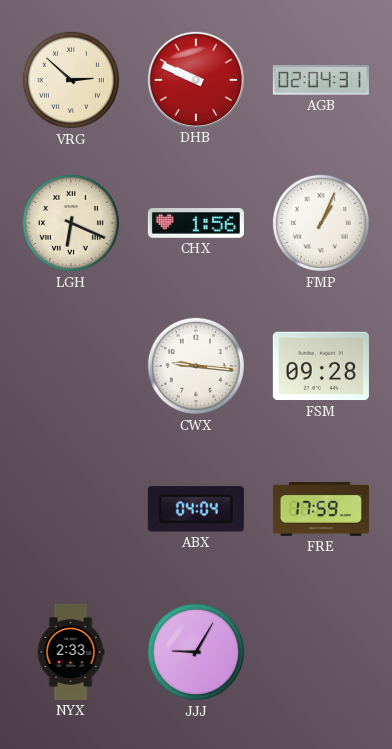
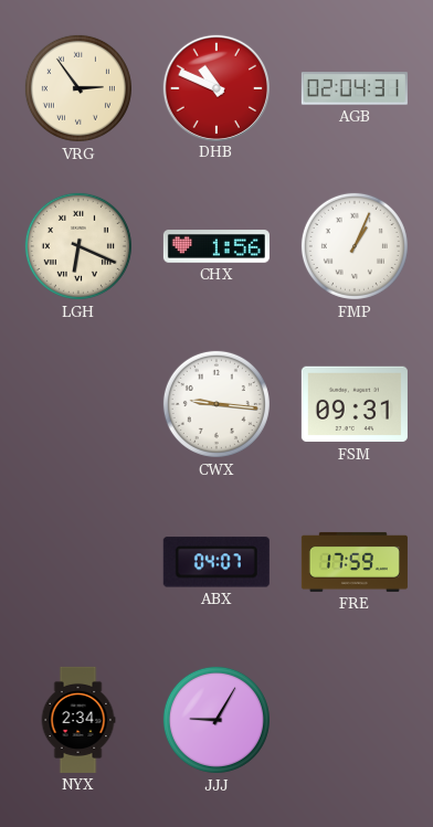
VRG: 2:52 -> 2:54 (78, 88)
DHB: 9:49 -> 10:49 (215, 87)
FSM: 09:28 -> 09:31 (355, 404)
ABX: 04:04 -> 04:07 (216, 562)
NYX: 2:33 -> 2:34 (78, 720)
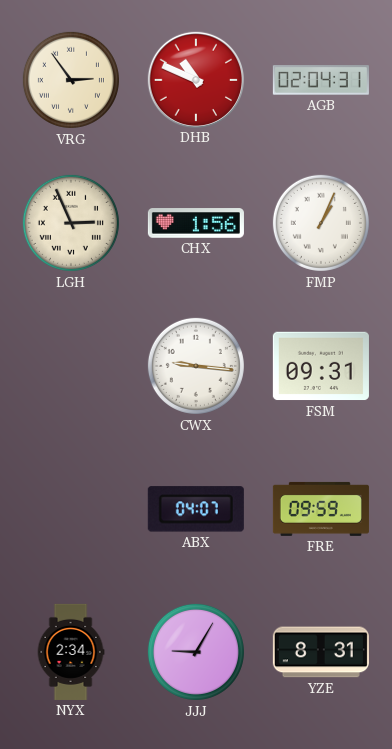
LGH: 6:19 -> 2:56 (71, 223)
FRE: 17:59 -> 09:59 (321, 509)
YZE: none -> 8:31 (321, 652)
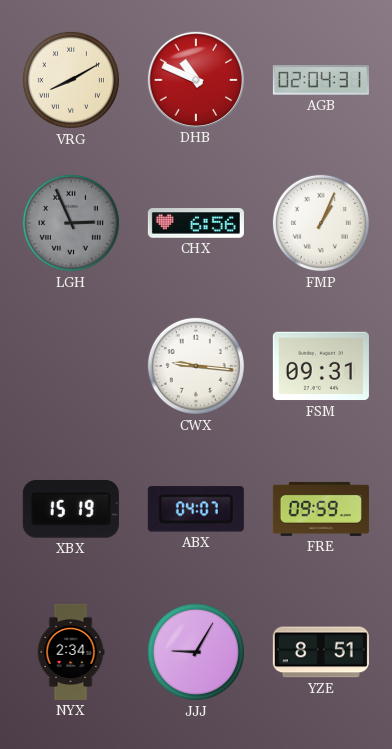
VRG: 2:54 -> 8:10 (71, 80)
LGH dial: cream -> grey (71, 223)
CHX: 1:56 -> 6:56 (196, 223)
XBX: none -> 15:19 (71, 509)
YZE: 8:31 -> 8:51 (321, 652)
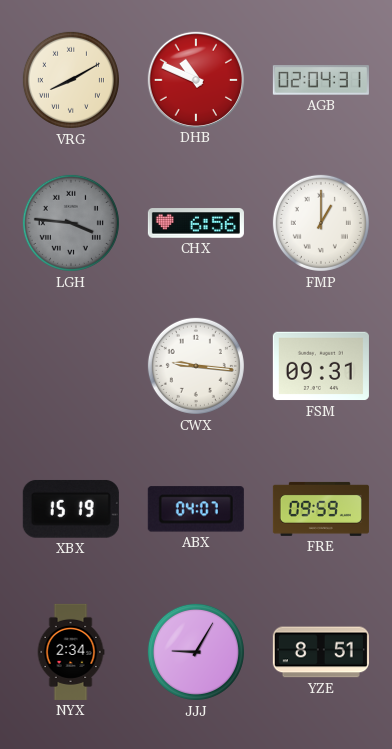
LGH: 2:56 -> 3:46 (71, 223)
FMP: 1:04 -> 1:00 (321, 223)
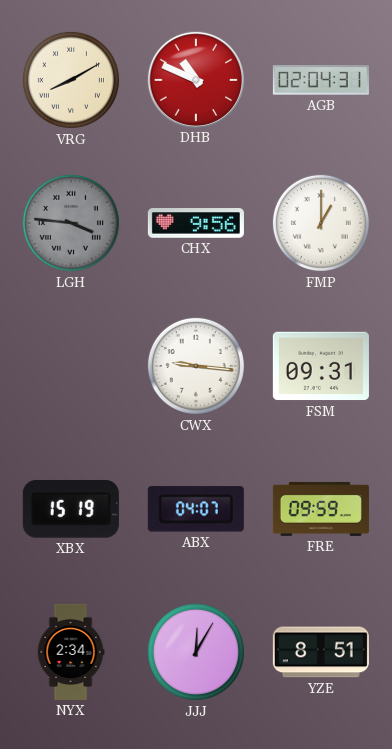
CHX: 6:56 -> 9:56 (196, 223)
JJJ: 9:05 -> 12:05 (196, 652)
